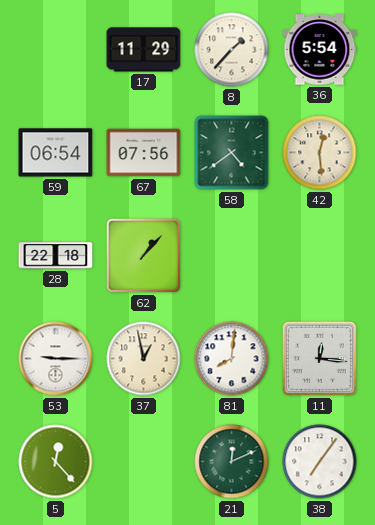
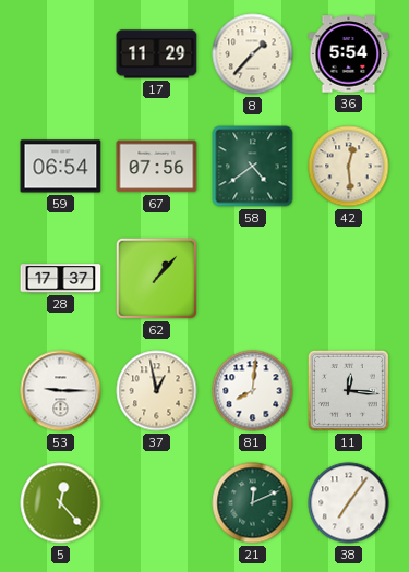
28: 22:18 -> 17:37 (61, 279)
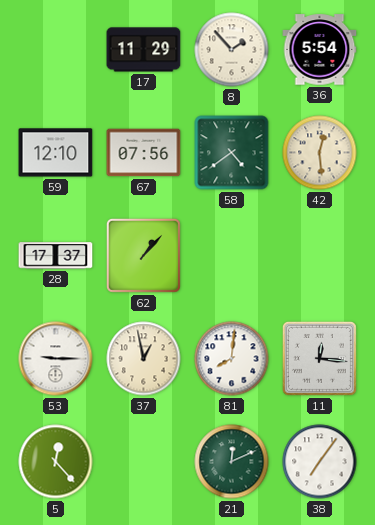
8: 1:37 -> 1:53 (232, 50)
59: 06:54 -> 12:10 (56, 153)
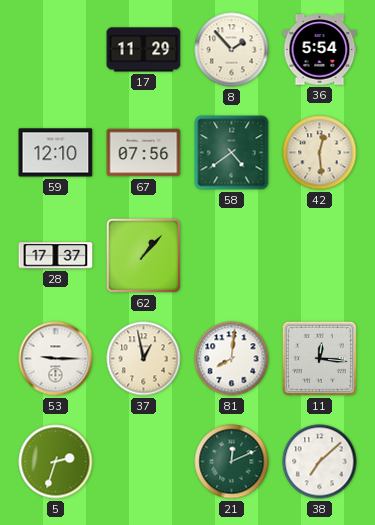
5: 12:23 -> 2:33 (56, 462)
38: 7:06 -> 7:08 (320, 462)
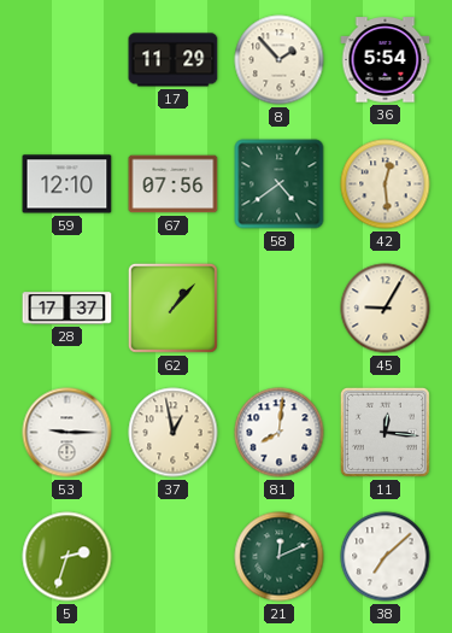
45: none -> 9:05 (386, 309)
